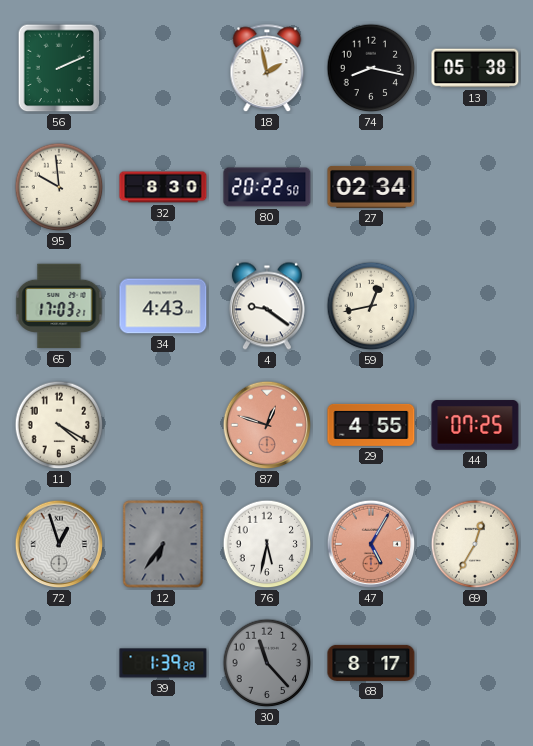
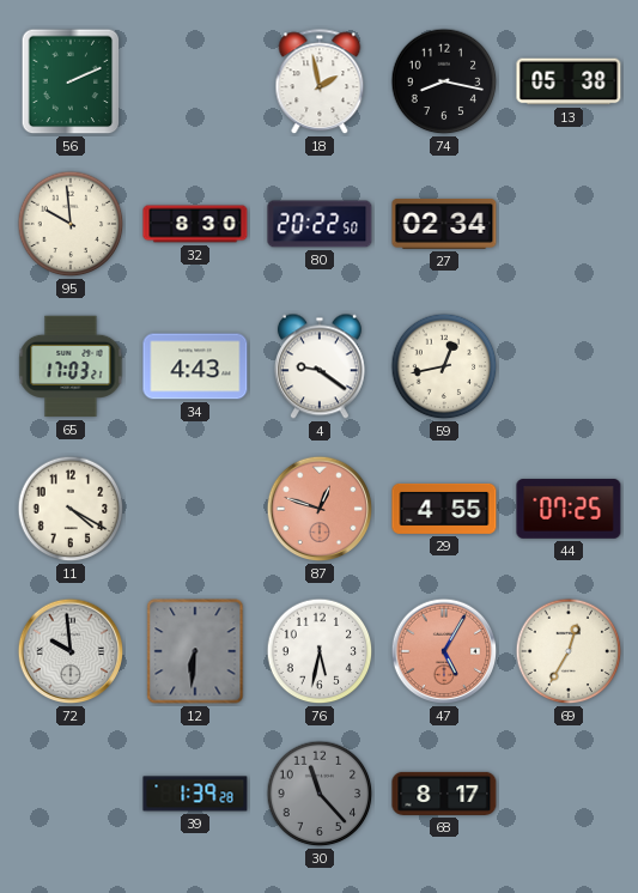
72: 12:57 -> 9:59 (71, 651)
12: 6:36 -> 6:31 (195, 651)
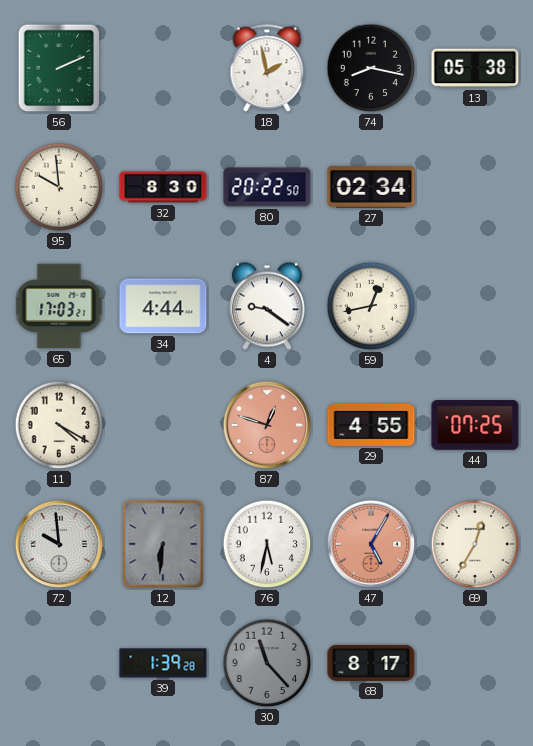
34: 4:43 -> 4:44 (163, 306)
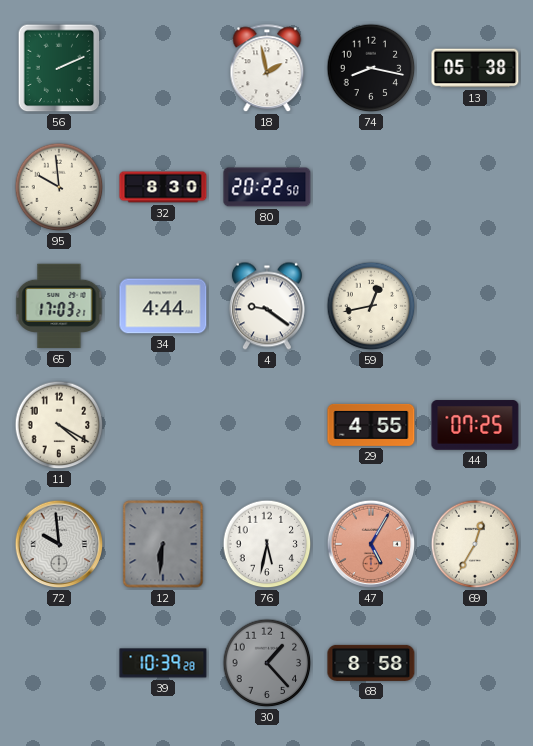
27: 02:34 -> none (371, 187)
87: 12:48 -> none (267, 425)
39: 1:39 -> 10:39 (163, 663)
30: 11:23 -> 1:23 (267, 663)
68: 8:17 -> 8:58 (371, 663)
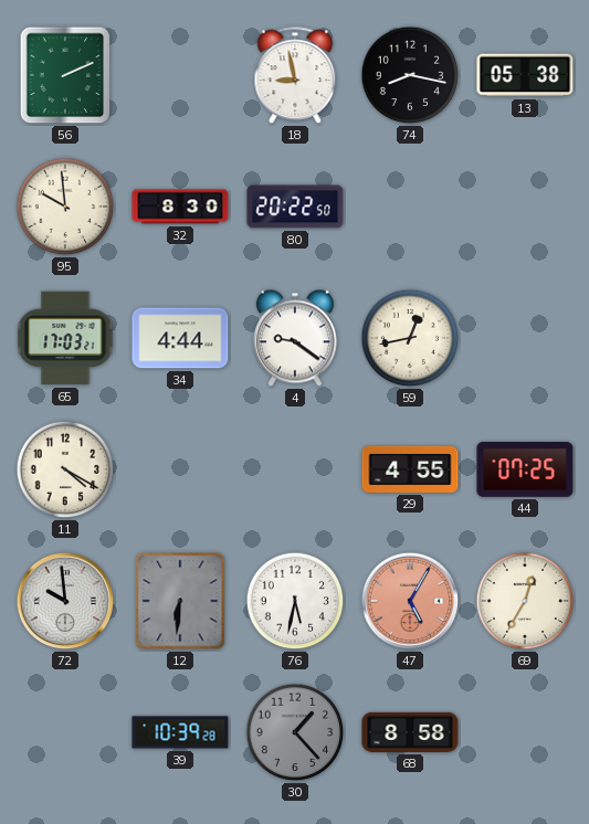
18: 1:58 -> 8:58 (295, 76)
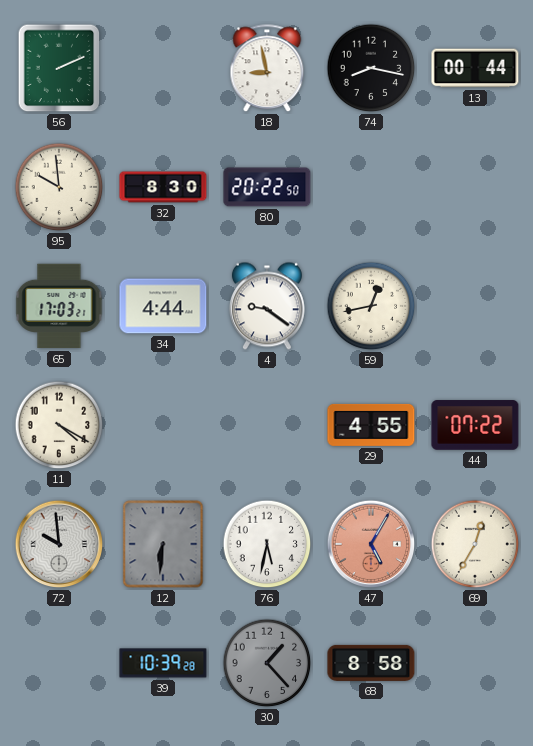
13: 05:38 -> 00:44 (475, 68)
44: 07:25 -> 07:22 (475, 425)
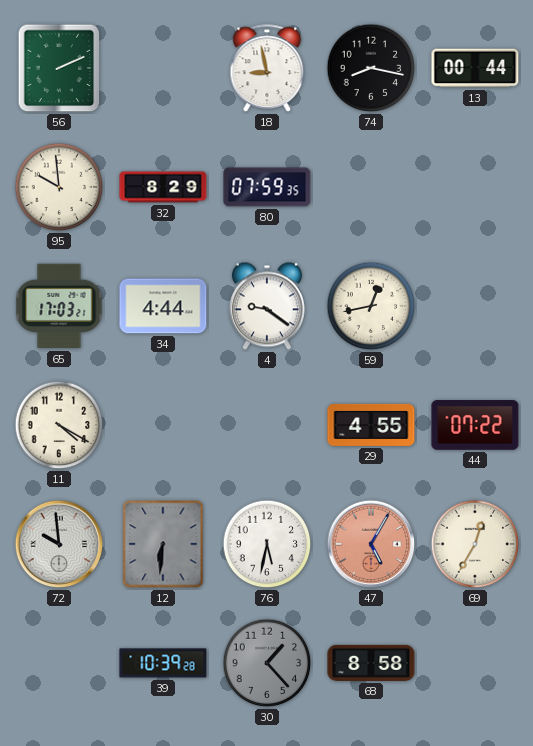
32: 8:30 -> 8:29 (163, 187)
80: 20:22 -> 07:59 (267, 187)
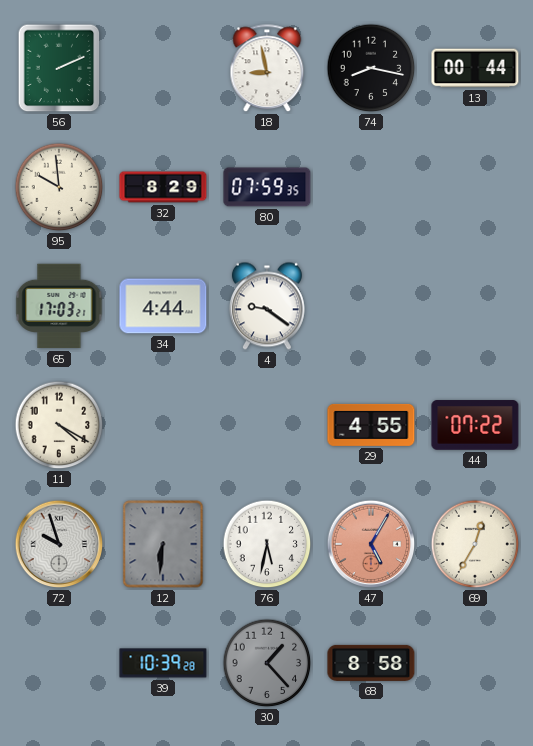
59: 12:43 -> none (371, 306)
72: 9:59 -> 9:57 (59, 544)
